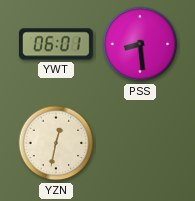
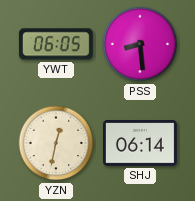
YWT: 06:01 -> 06:05 (56, 44)
SHJ: none -> 06:14 (141, 144)
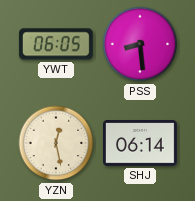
YZN: 12:32 -> 12:28 (56, 143)
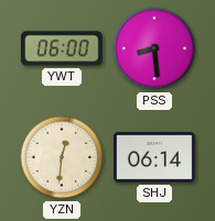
YWT: 06:05 -> 06:00 (62, 48)
YZN: 12:28 -> 12:31 (62, 157)
